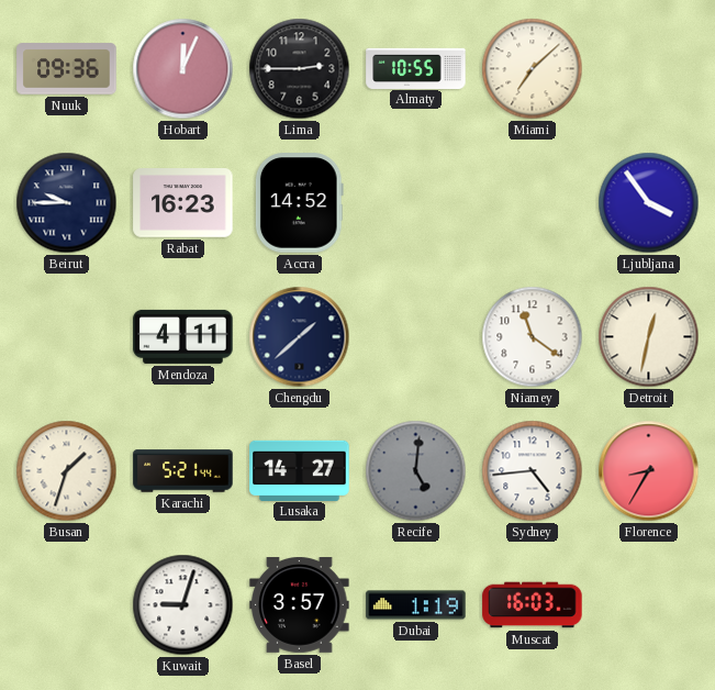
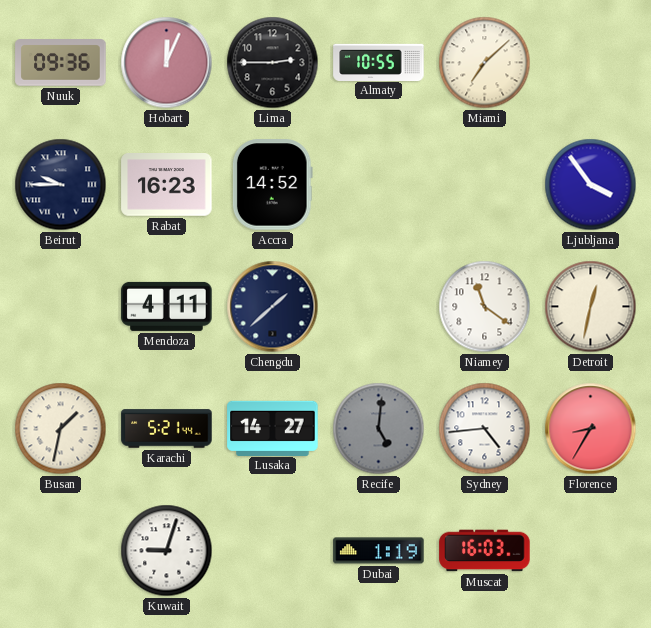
Busan: 1:33 -> 1:32 (61, 429)
Basel: 3:57 -> none (300, 605)
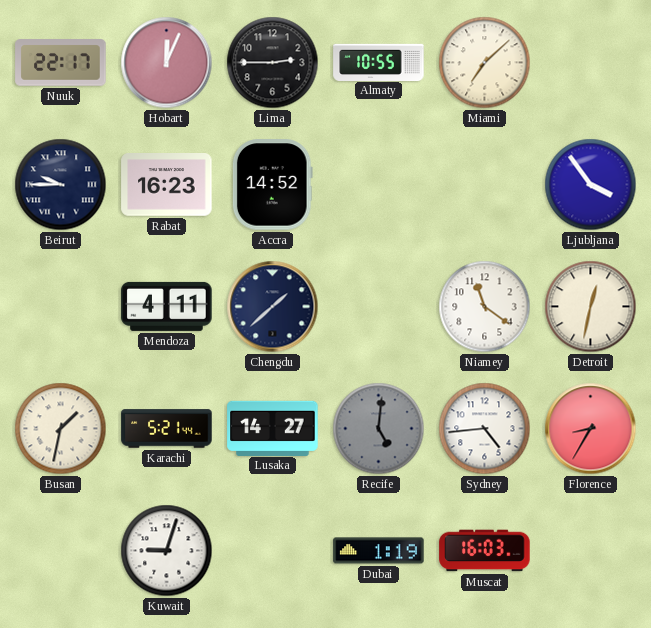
Nuuk: 09:36 -> 22:17 (61, 63)
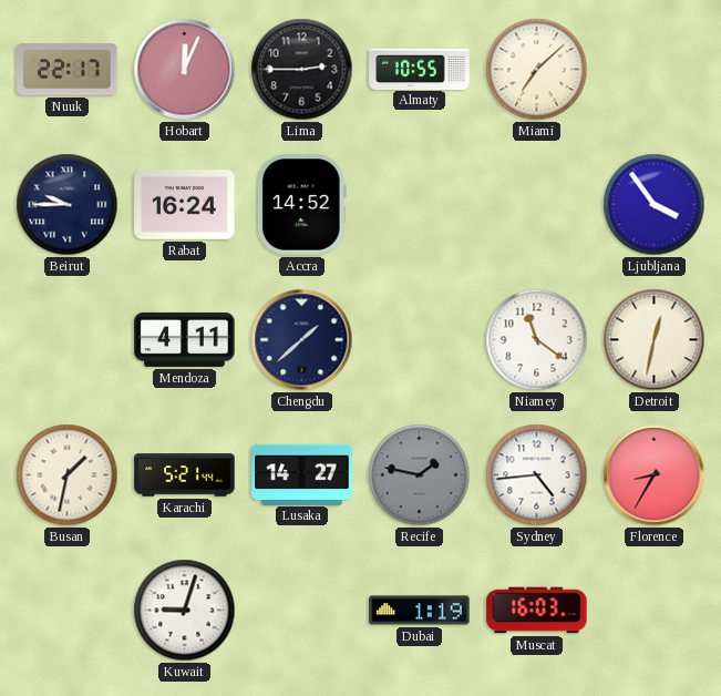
Rabat: 16:23 -> 16:24 (185, 205)
Recife: 5:01 -> 1:47 (420, 475)
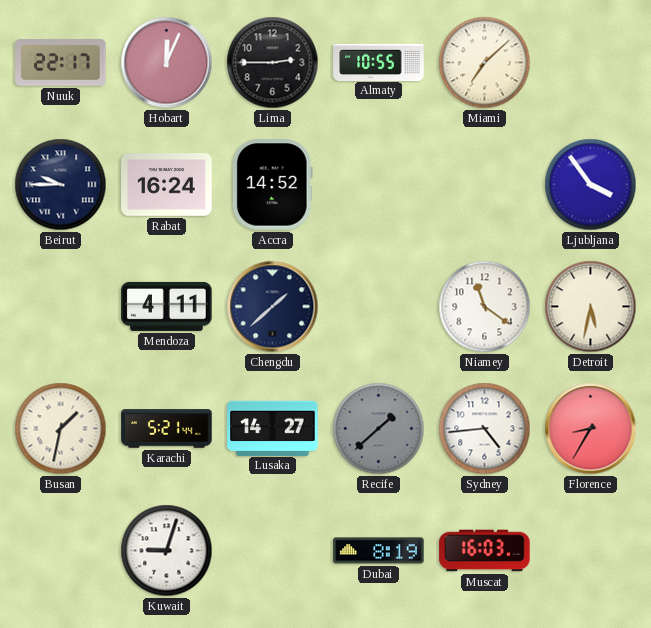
Detroit: 12:32 -> 5:32 (591, 307)
Recife: 1:47 -> 1:38 (379, 429)
Dubai: 1:19 -> 8:19 (379, 551)
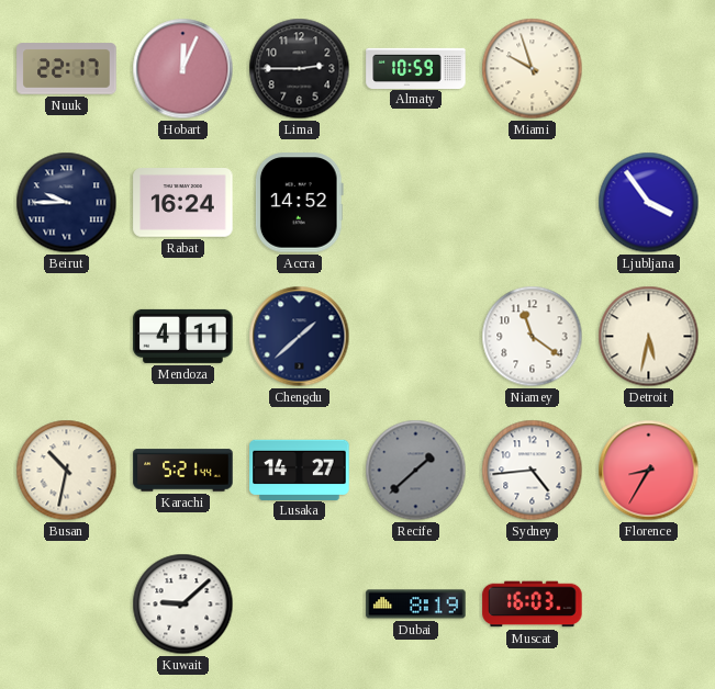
Almaty: 10:55 -> 10:59 (416, 68)
Miami: 7:08 -> 9:57 (533, 69)
Busan: 1:32 -> 10:32 (67, 471)
Kuwait: 9:03 -> 9:08 (183, 605)
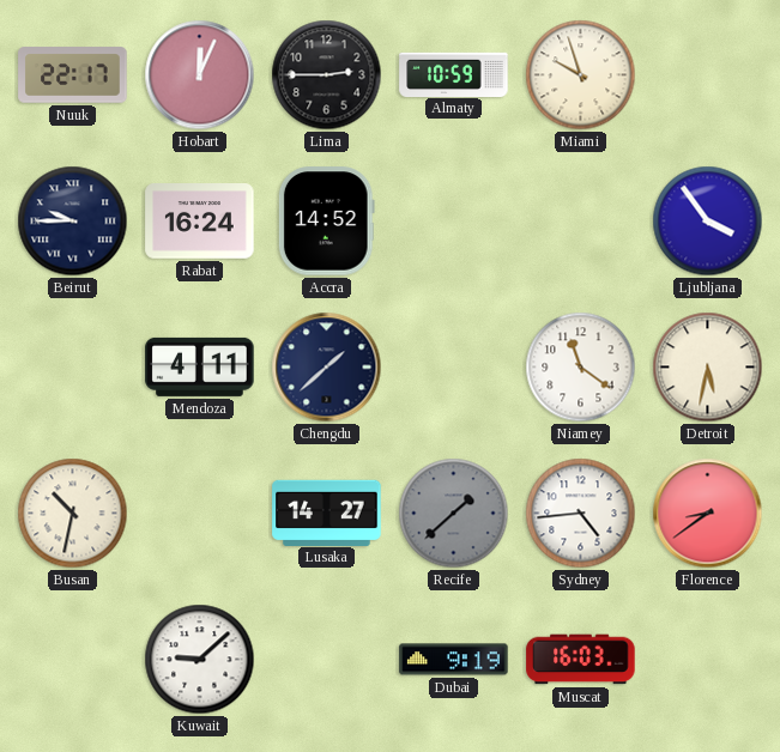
Karachi: 5:21 -> none (183, 471)
Florence: 8:35 -> 8:39 (708, 514)
Dubai: 8:19 -> 9:19 (454, 660)
